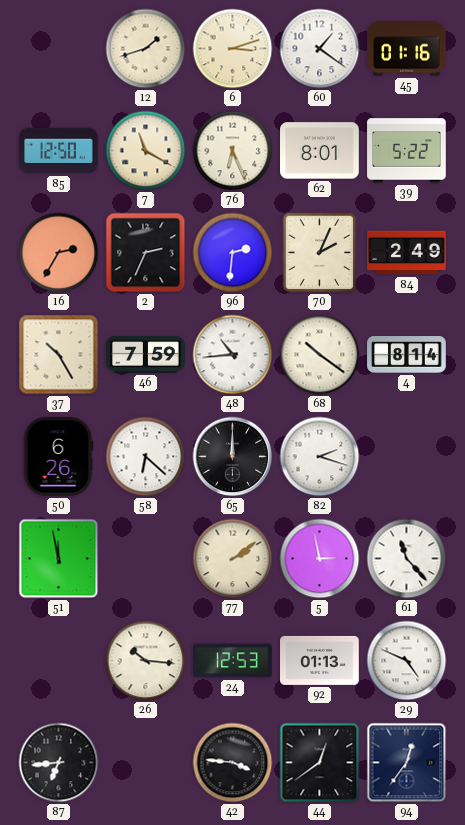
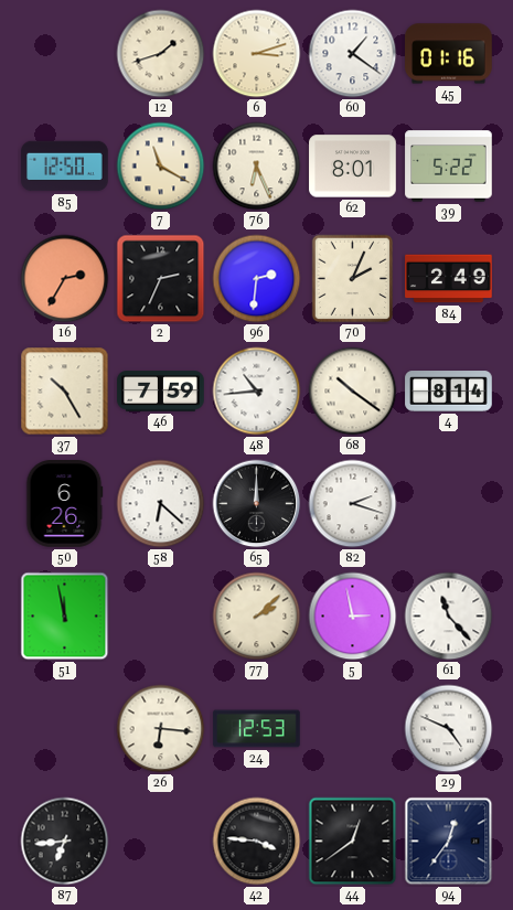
77: 2:09 -> 2:08 (257, 617)
26: 10:16 -> 6:16 (161, 729)
92: 01:13 -> none (320, 660)
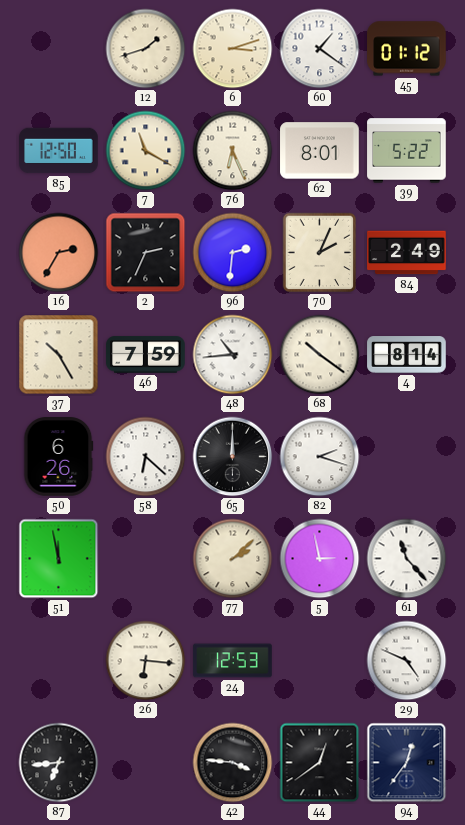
45: 01:16 -> 01:12 (407, 49)
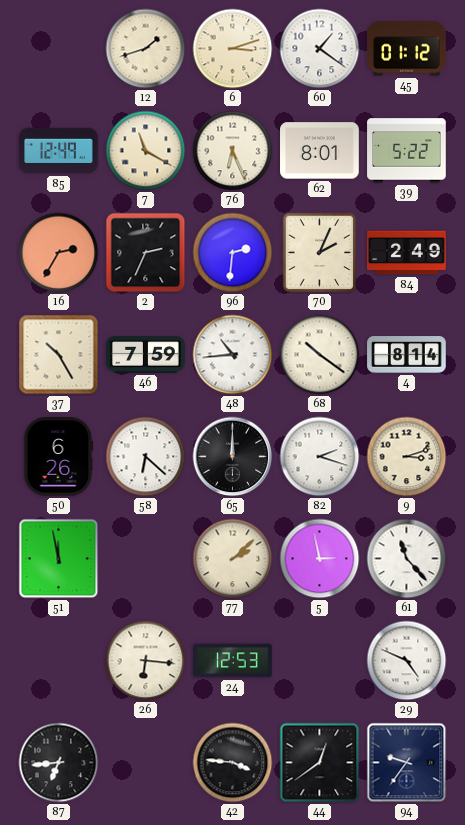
85: 12:50 -> 12:49 (59, 151)
9: none -> 3:12 (407, 457)
94: 12:36 -> 9:36 (407, 763)
